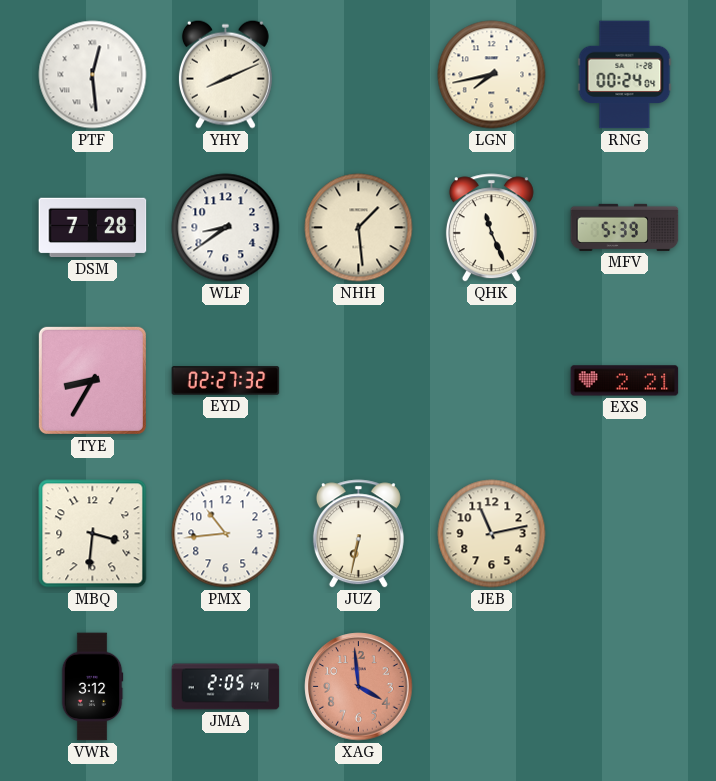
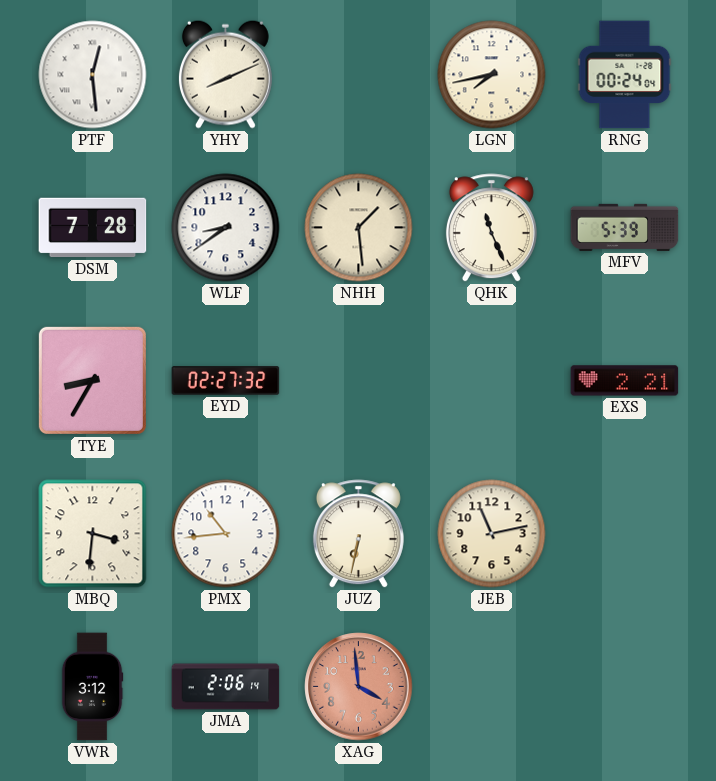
JMA: 2:05 -> 2:06 (226, 687)
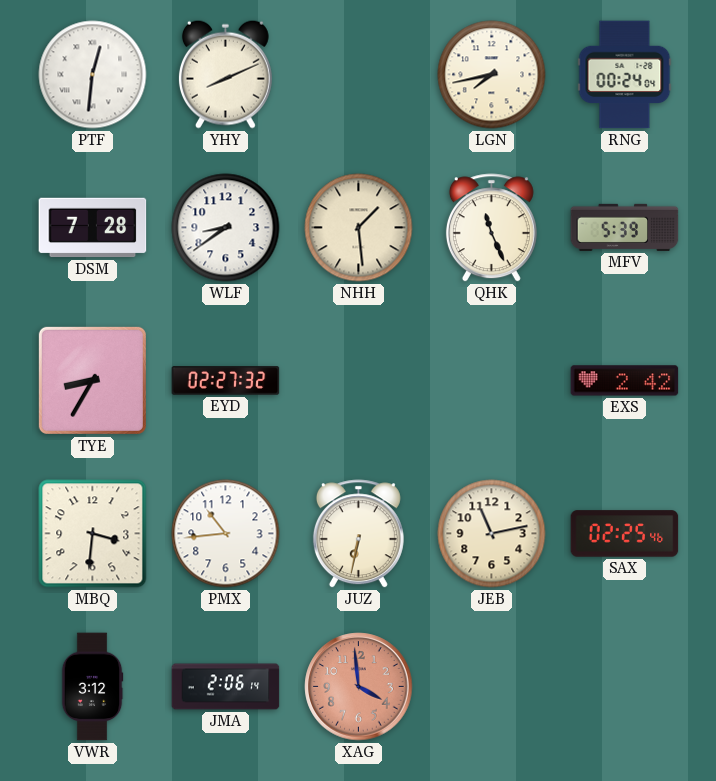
PTF: 12:29 -> 12:31 (93, 75)
EXS: 2:21 -> 2:42 (625, 381)
SAX: none -> 02:25 (625, 534)
